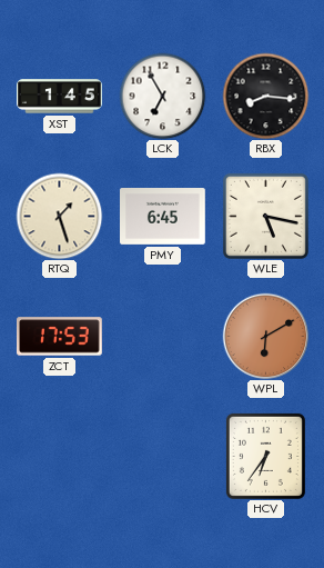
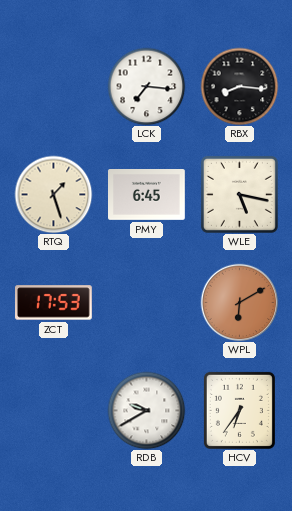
XST: 1:45 -> none (60, 97)
LCK: 6:55 -> 7:16 (146, 86)
RDB: none -> 9:40 (146, 410)
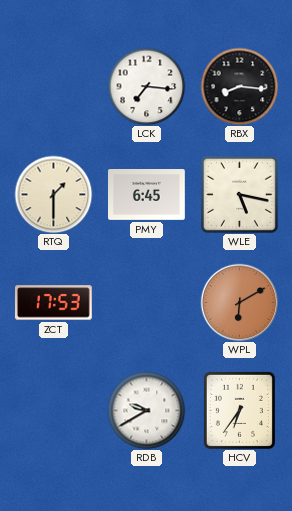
RTQ: 1:27 -> 1:30 (53, 194)
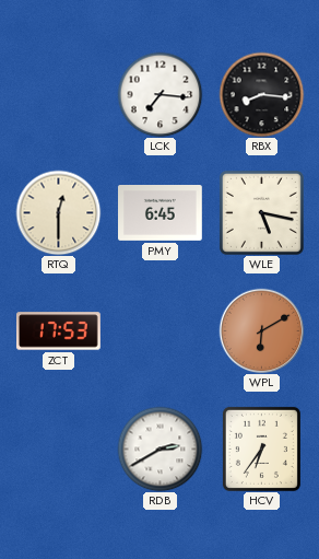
RTQ: 1:30 -> 12:30 (58, 212)
RDB: 9:40 -> 2:40 (159, 449)
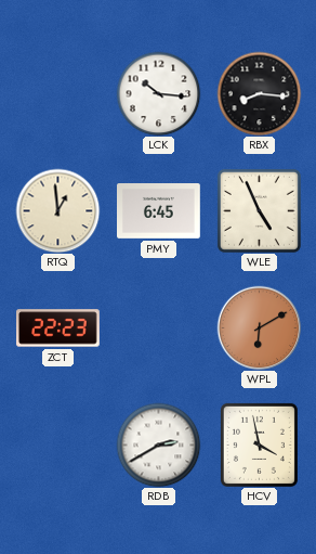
LCK: 7:16 -> 10:16 (158, 93)
RTQ: 12:30 -> 12:59 (57, 210)
WLE: 5:17 -> 4:56 (259, 210)
ZCT: 17:53 -> 22:23 (58, 328)
HCV: 6:36 -> 3:58 (259, 445)
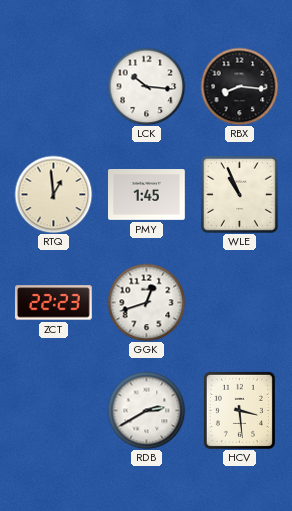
PMY: 6:45 -> 1:45 (147, 195)
WLE: 4:56 -> 10:56 (239, 194)
GGK: none -> 12:42 (146, 302)
WPL: 6:10 -> none (259, 327)
HCV: 3:58 -> 3:29 (239, 410)
